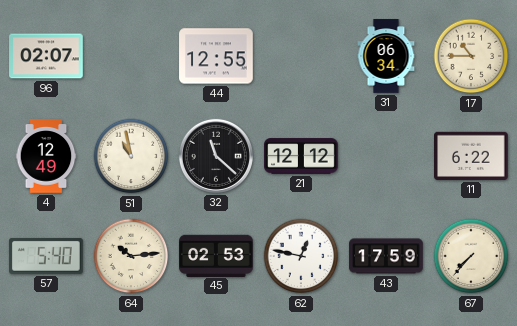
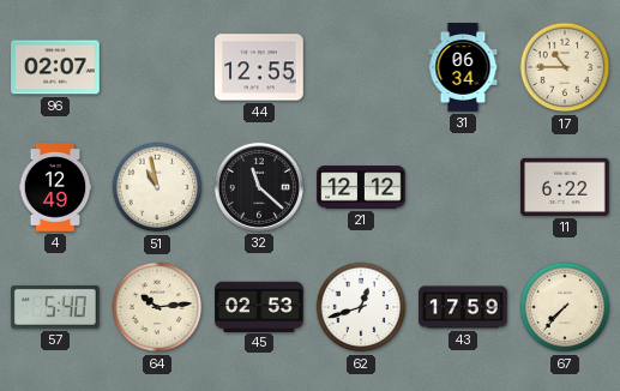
62: 12:47 -> 12:42 (361, 307)
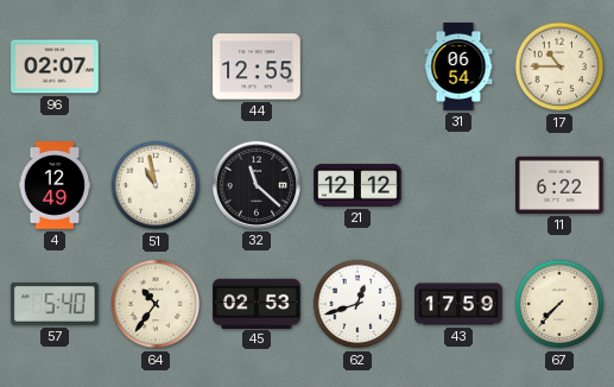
31: 06:34 -> 06:54 (458, 66)
64: 10:14 -> 10:36 (156, 304)
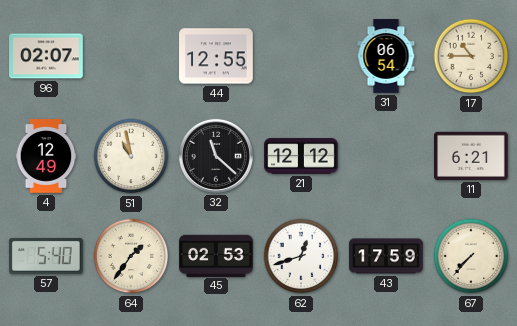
11: 6:22 -> 6:21 (472, 156)
64: 10:36 -> 1:36 (131, 256)
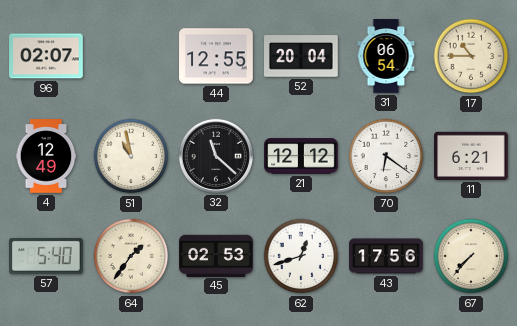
52: none -> 20:04 (302, 56)
70: none -> 6:21 (386, 156)
43: 17:59 -> 17:56 (386, 256)
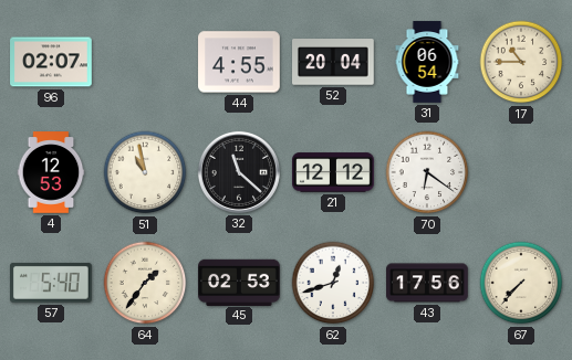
44: 12:55 -> 4:55 (239, 62)
4: 12:49 -> 12:53 (51, 172)
11: 6:21 -> none (472, 156)
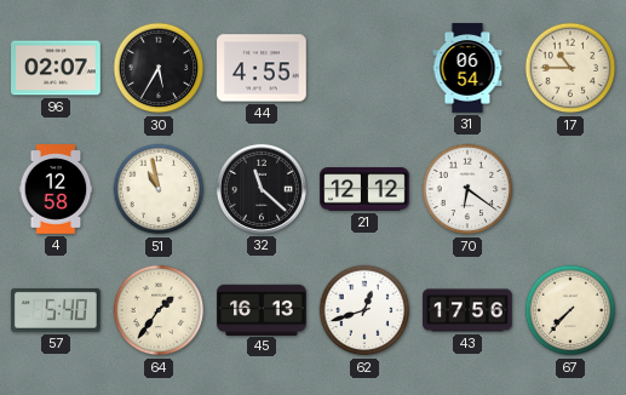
30: none -> 5:35 (159, 68)
52: 20:04 -> none (334, 62)
4: 12:53 -> 12:58 (56, 189)
45: 02:53 -> 16:13 (262, 309)
